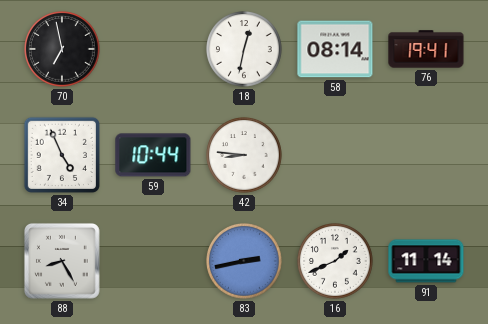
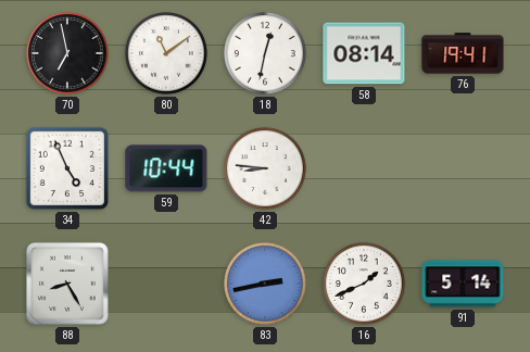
80: none -> 11:09 (167, 54)
91: 11:14 -> 5:14 (463, 284)
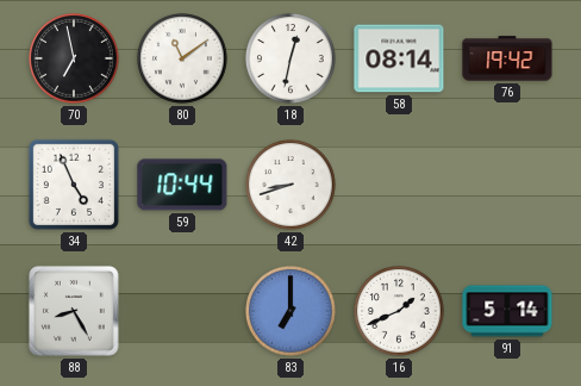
76: 19:41 -> 19:42 (507, 58)
42: 8:46 -> 8:42 (292, 186)
83: 2:43 -> 7:00 (292, 312)
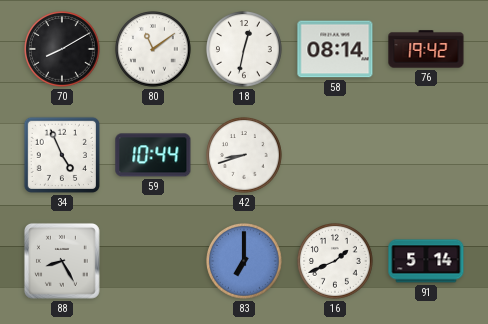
70: 6:58 -> 8:10 (63, 50)
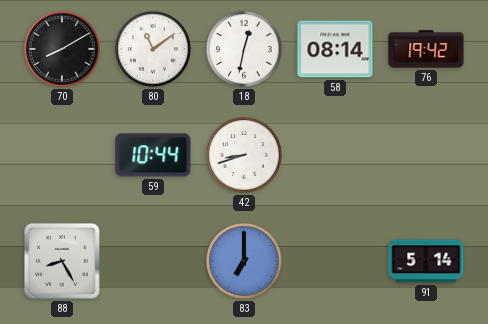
34: 4:56 -> none (62, 155)
16: 1:41 -> none (336, 262)
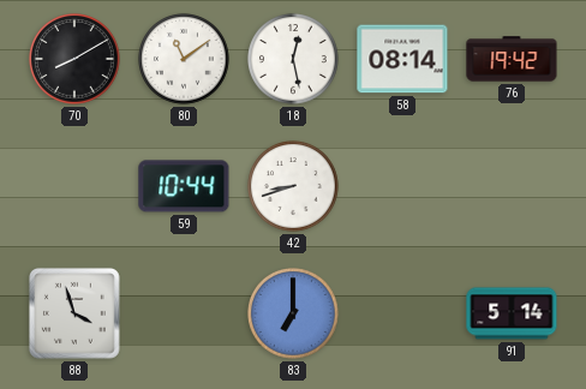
18: 12:32 -> 12:28 (294, 60)
88: 8:25 -> 3:57 (74, 313)
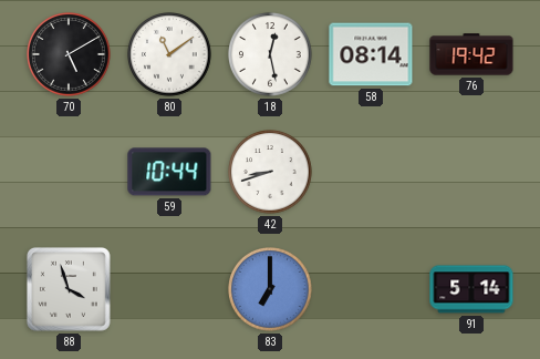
70: 8:10 -> 5:10 (70, 55)
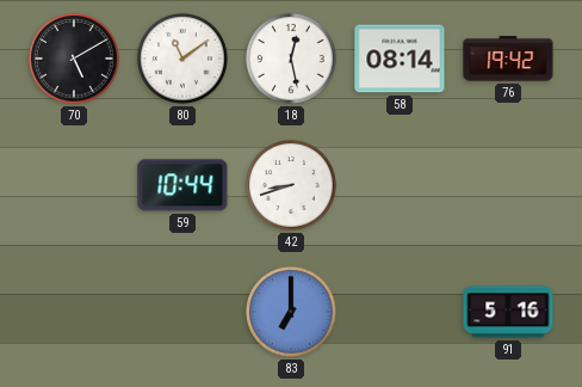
88: 3:57 -> none (69, 289)
91: 5:14 -> 5:16 (508, 312)
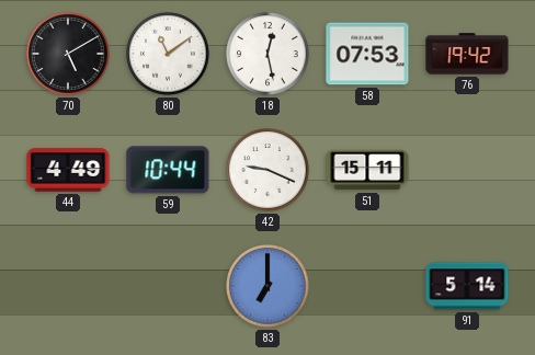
58: 08:14 -> 07:53 (367, 54)
44: none -> 4:49 (68, 170)
42: 8:42 -> 9:19 (269, 171)
51: none -> 15:11 (367, 170)
91: 5:16 -> 5:14 (467, 286)
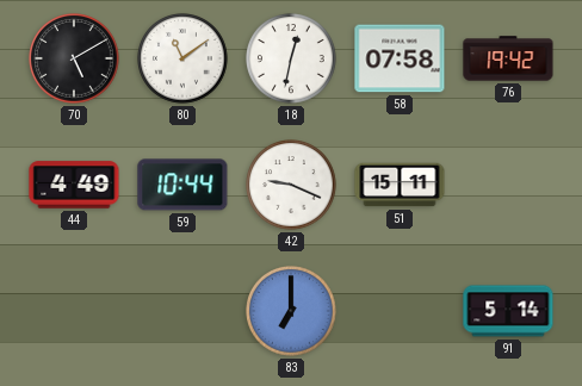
18: 12:28 -> 12:32 (292, 60)
58: 07:53 -> 07:58 (400, 58)
